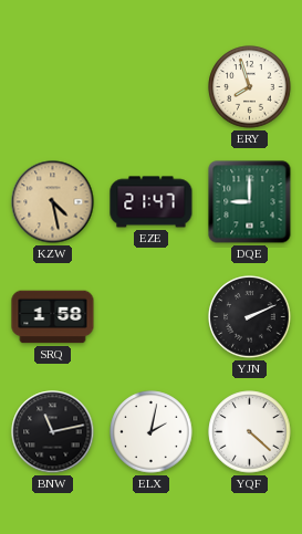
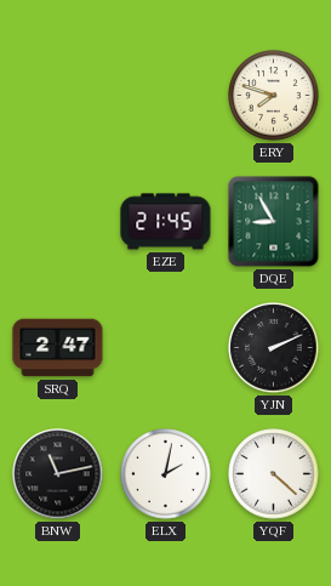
ERY: 7:57 -> 7:48 (274, 96)
KZW: 4:28 -> none (53, 202)
EZE: 21:47 -> 21:45 (166, 222)
DQE: 9:00 -> 8:55 (274, 222)
SRQ: 1:58 -> 2:47 (58, 348)
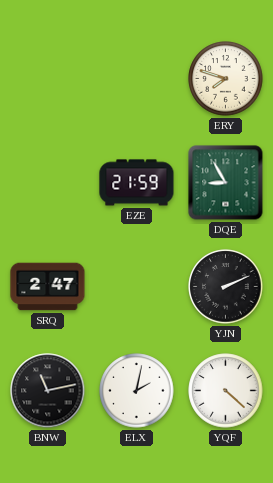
EZE: 21:45 -> 21:59 (137, 183)
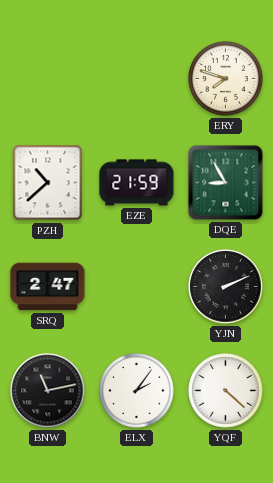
PZH: none -> 10:38 (48, 183)
ELX: 2:02 -> 2:06 (137, 391)
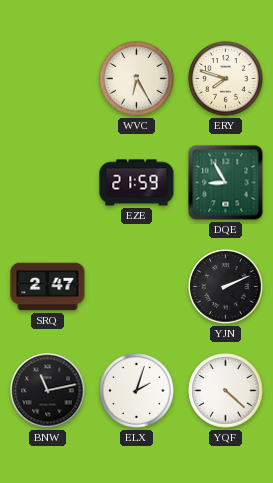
WVC: none -> 6:25 (137, 79)
PZH: 10:38 -> none (48, 183)
ELX: 2:06 -> 2:03 (137, 391)
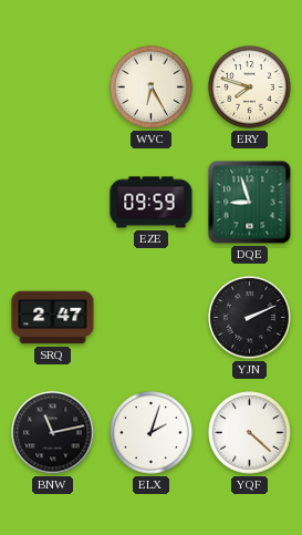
EZE: 21:59 -> 09:59 (152, 203)
DQE: 8:55 -> 8:57 (250, 203)
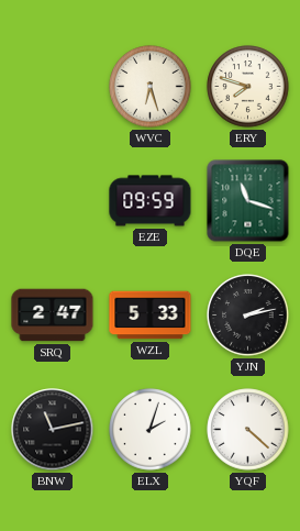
WVC: 6:25 -> 6:27 (151, 87)
DQE: 8:57 -> 11:18 (248, 201)
WZL: none -> 5:33 (151, 316)
YJN: 2:11 -> 2:13 (248, 316)
